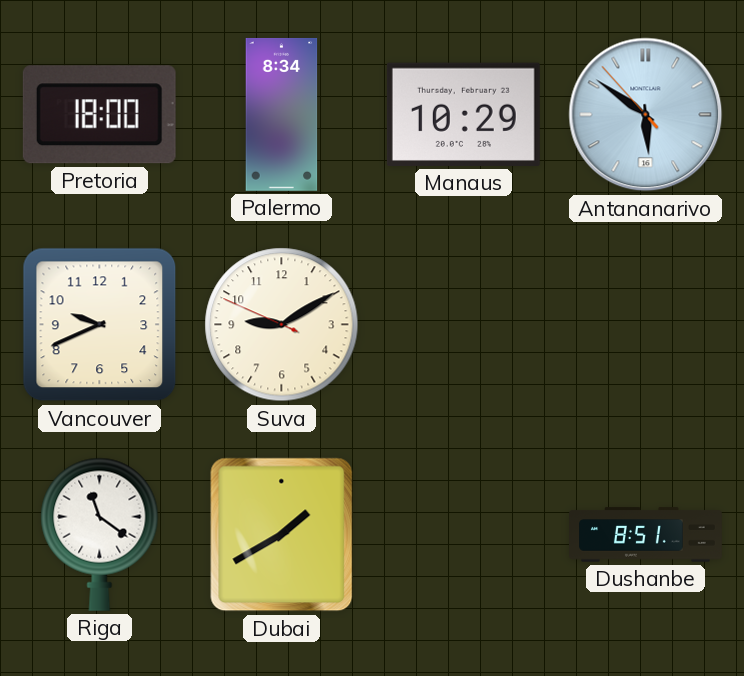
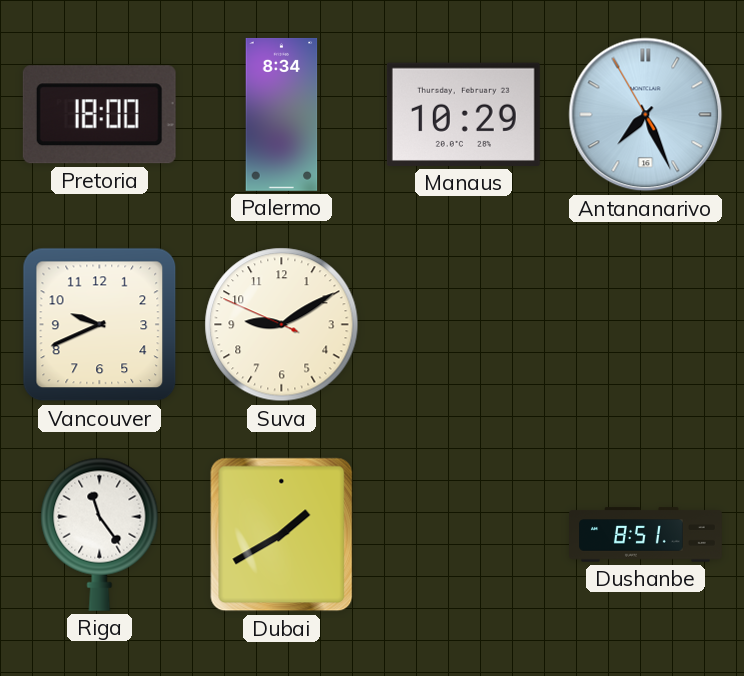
Antananarivo: 5:50 -> 7:25 (646, 115)
Riga: 11:21 -> 11:24 (100, 534)
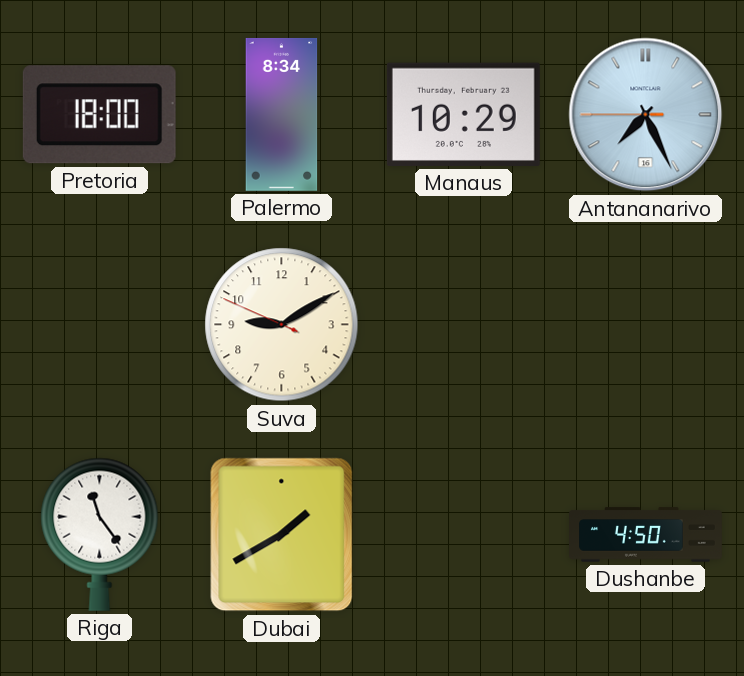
Antananarivo: 7:25:55 -> 7:25:45 (646, 115)
Vancouver: 9:41 -> none (100, 325)
Dushanbe: 8:51 -> 4:50 (646, 535)
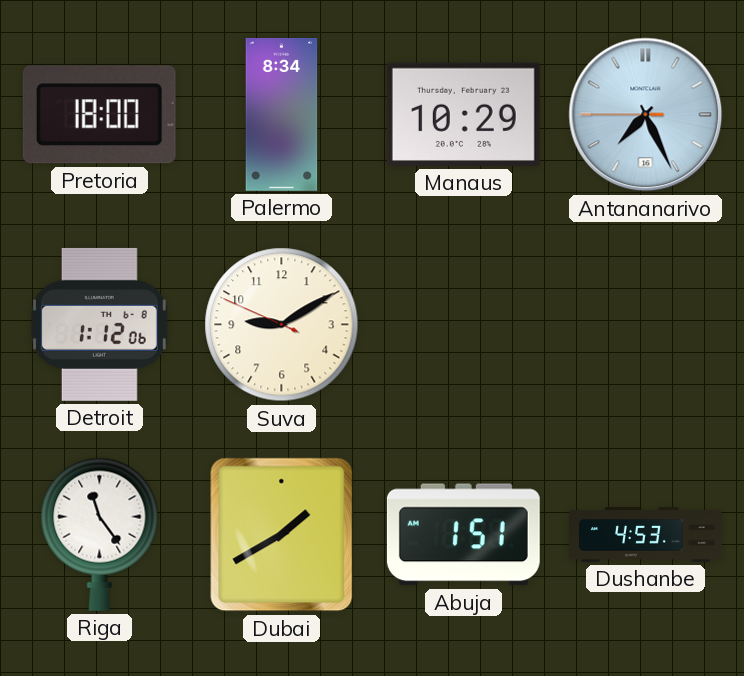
Detroit: none -> 1:12 (99, 324)
Abuja: none -> 1:51 (463, 535)
Dushanbe: 4:50 -> 4:53 (646, 535)
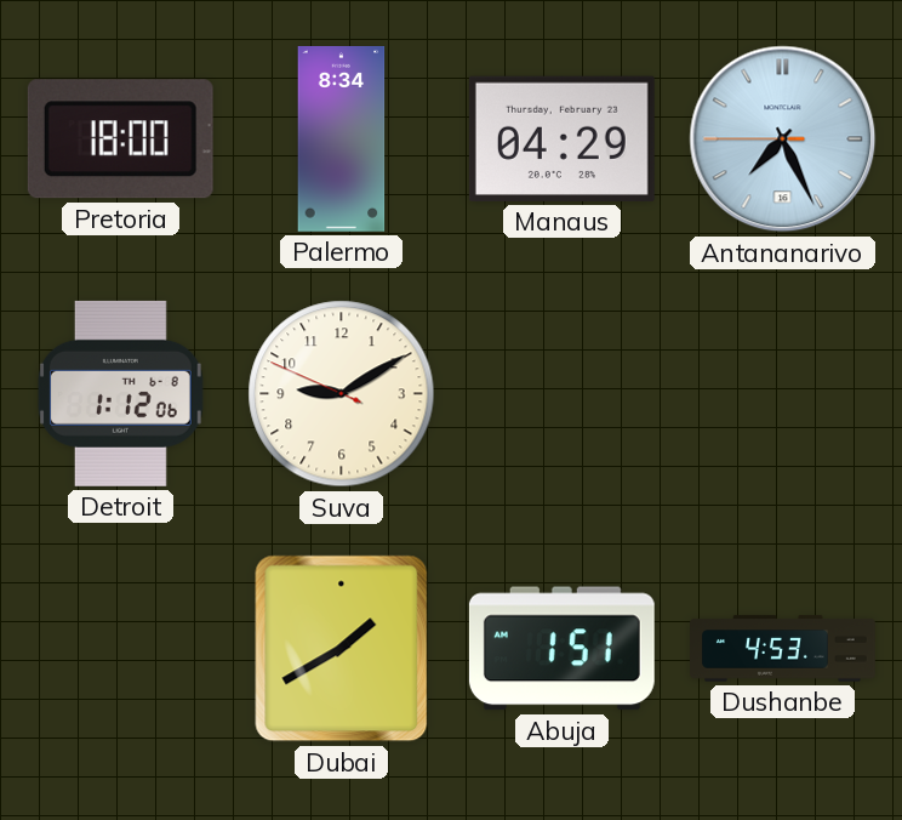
Manaus: 10:29 -> 04:29 (561, 138)
Riga: 11:24 -> none (100, 534)
